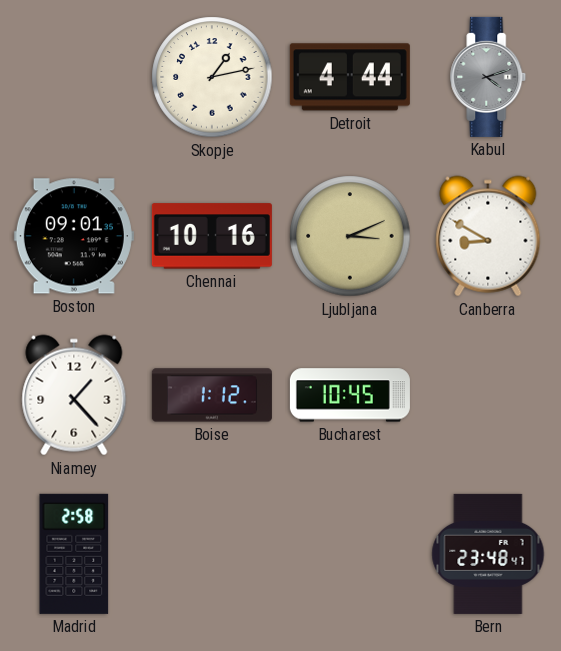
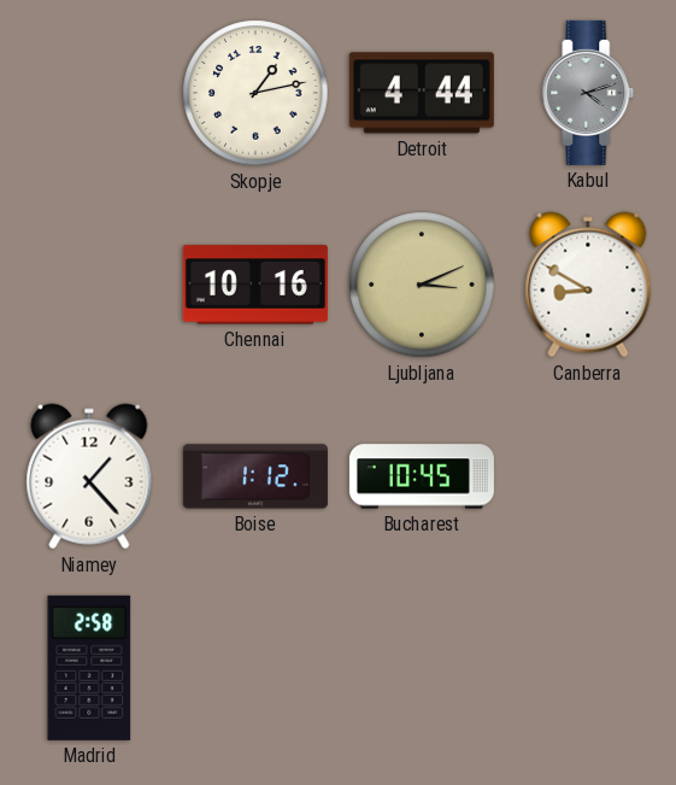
Boston: 09:01 -> none (74, 236)
Bern: 23:48 -> none (488, 554)
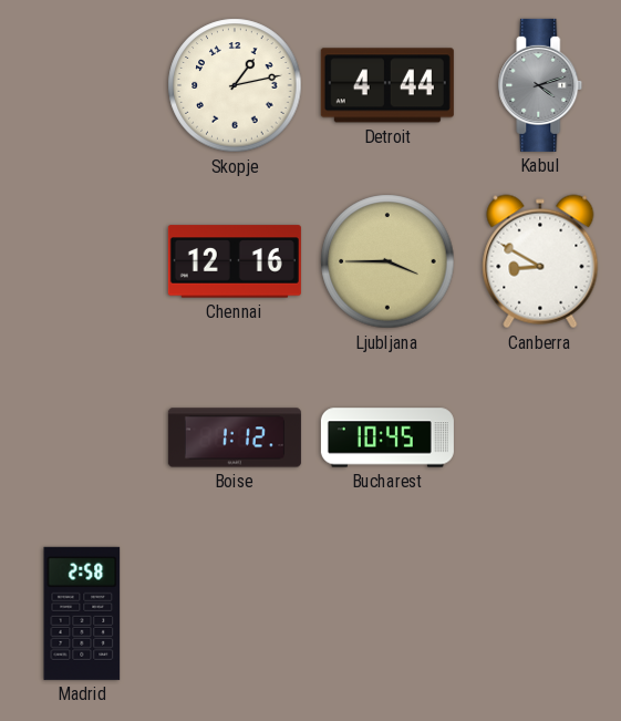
Chennai: 10:16 -> 12:16 (235, 261)
Ljubljana: 3:11 -> 3:45 (387, 261)
Niamey: 1:23 -> none (89, 476)
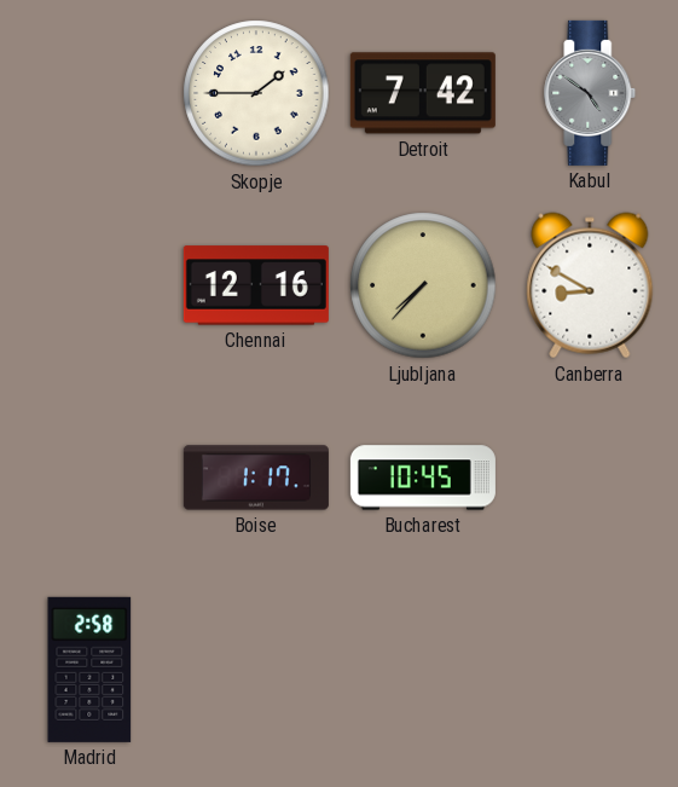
Skopje: 1:13 -> 1:45 (256, 93)
Detroit: 4:44 -> 7:42 (423, 93)
Kabul: 4:12 -> 4:51 (590, 93)
Ljubljana: 3:45 -> 7:37 (423, 285)
Boise: 1:12 -> 1:17 (256, 478)
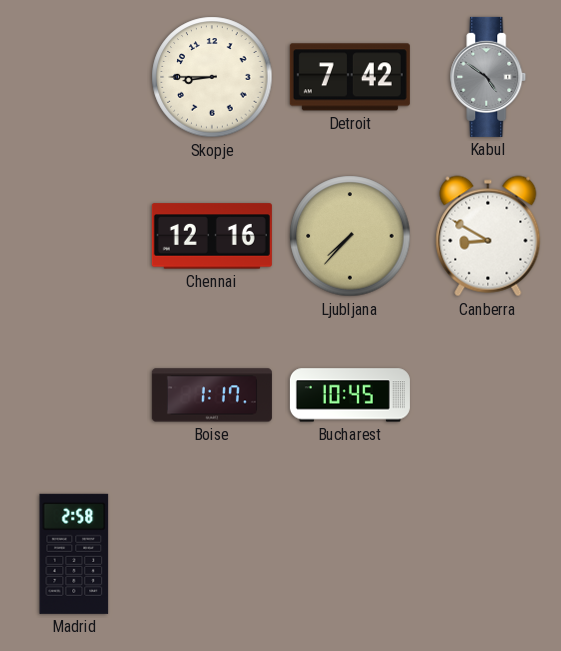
Skopje: 1:45 -> 8:45 (212, 77)
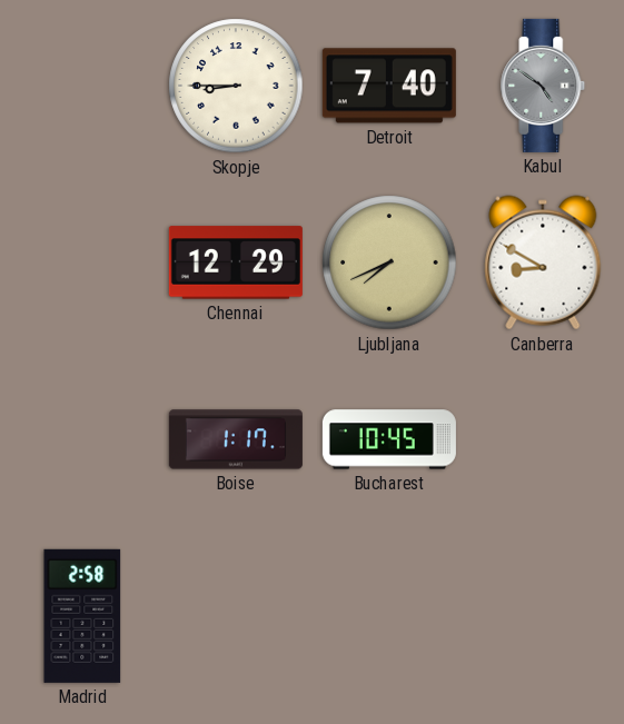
Detroit: 7:42 -> 7:40 (389, 86)
Chennai: 12:16 -> 12:29 (236, 262)
Ljubljana: 7:37 -> 7:41 (389, 262)
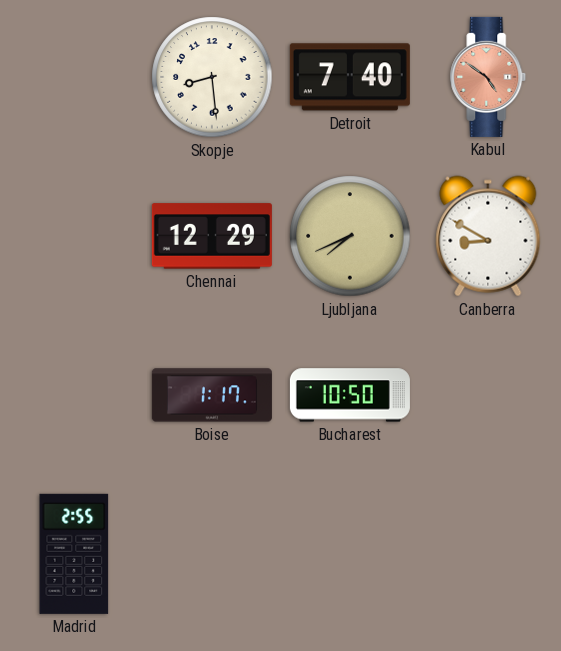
Skopje: 8:45 -> 8:29 (212, 77)
Kabul dial: grey -> salmon (488, 77)
Bucharest: 10:45 -> 10:50 (350, 395)
Madrid: 2:58 -> 2:55 (74, 554)
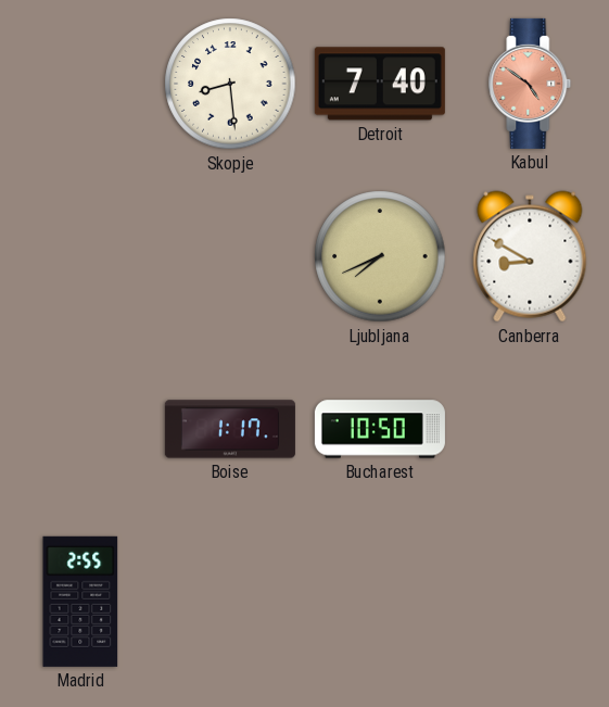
Chennai: 12:29 -> none (212, 236)
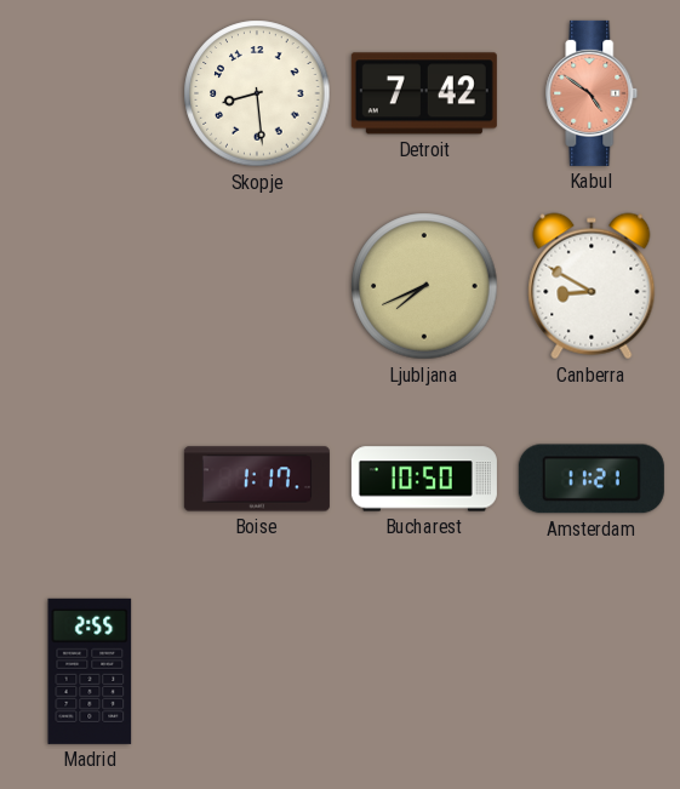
Detroit: 7:40 -> 7:42 (424, 93)
Amsterdam: none -> 11:21 (592, 479)
